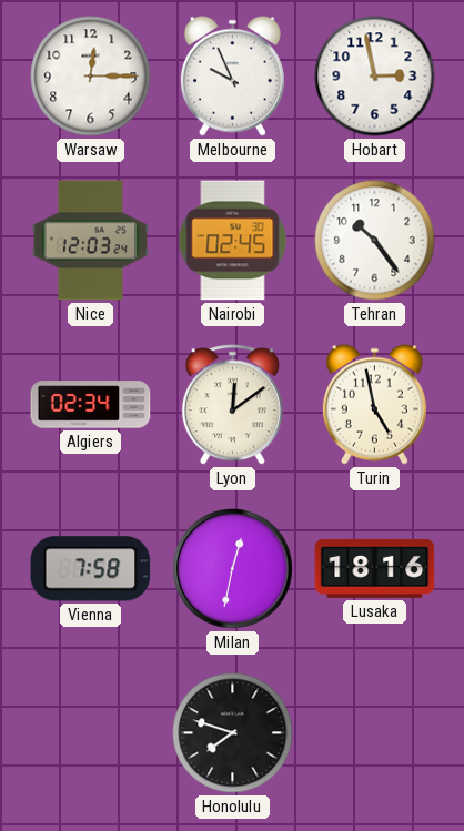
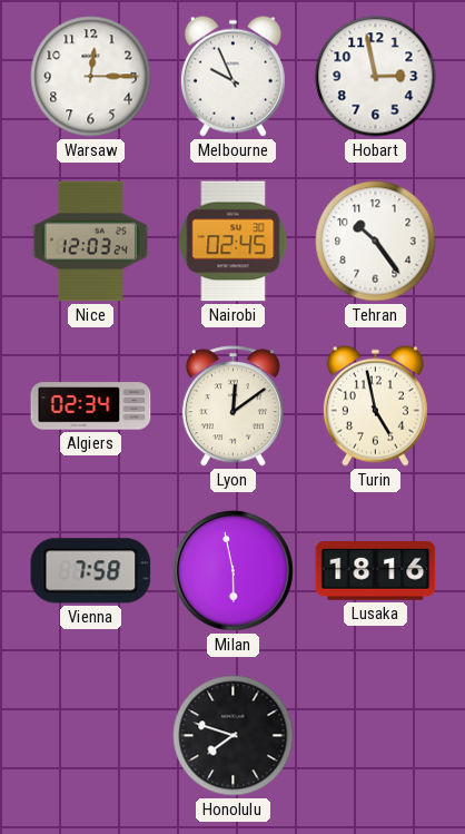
Milan: 12:32 -> 5:58 (234, 571)
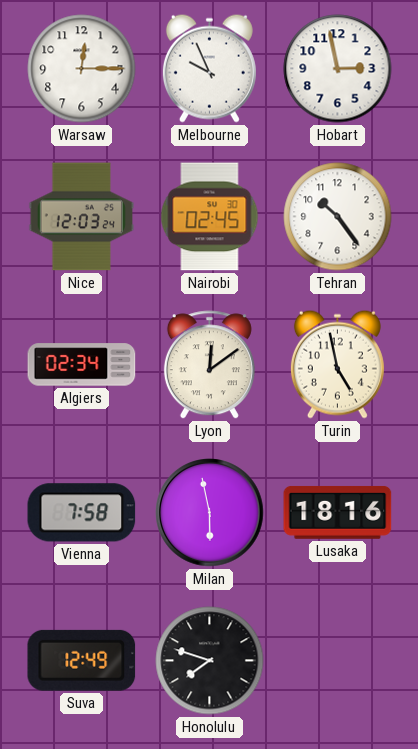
Suva: none -> 12:49 (82, 660)
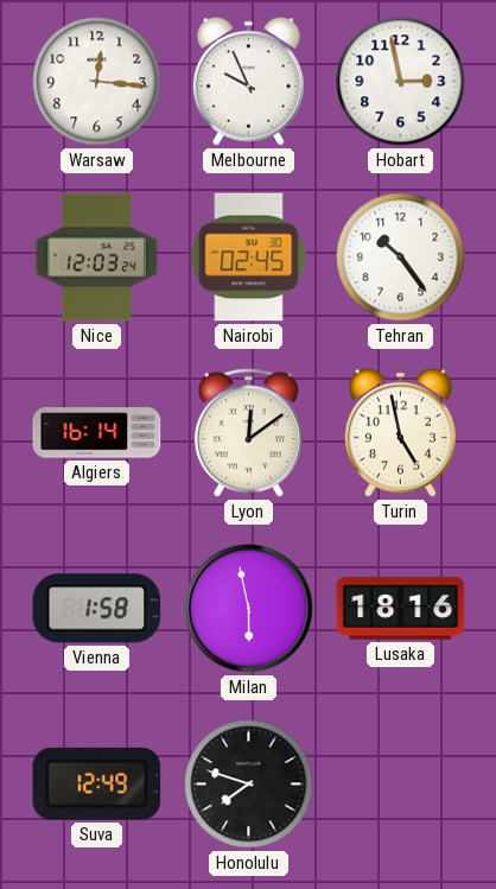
Warsaw: 12:15 -> 12:16 (97, 82)
Algiers: 02:34 -> 16:14 (97, 433)
Vienna: 7:58 -> 1:58 (97, 609)
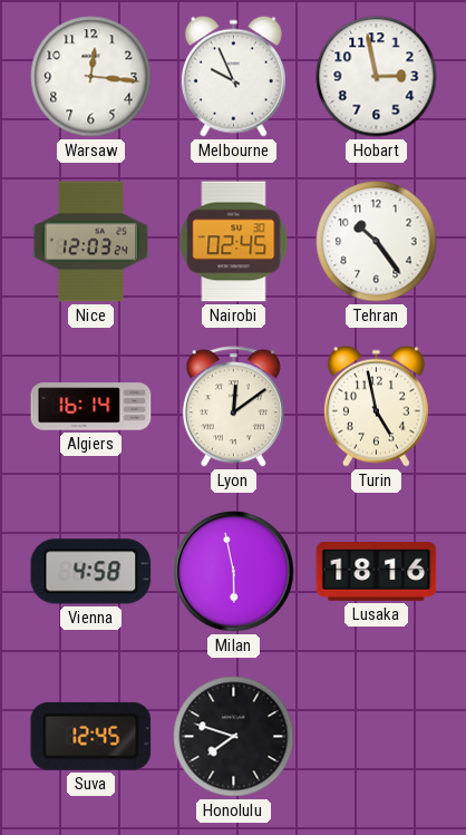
Vienna: 1:58 -> 4:58 (91, 572)
Suva: 12:49 -> 12:45 (91, 736)
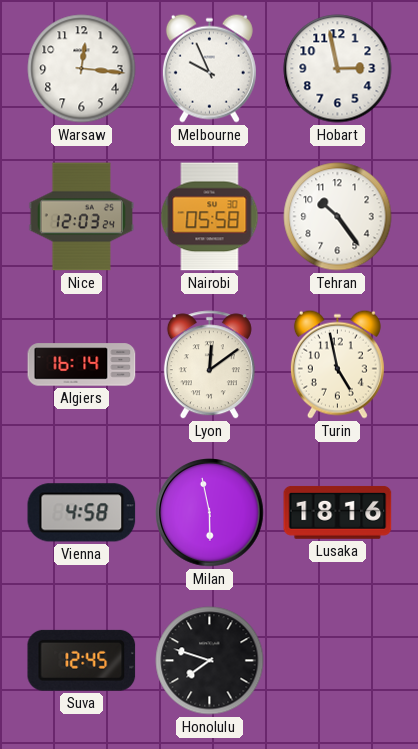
Nairobi: 02:45 -> 05:58 (210, 217)
